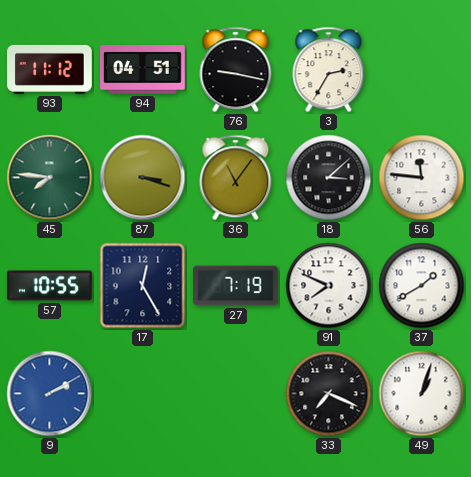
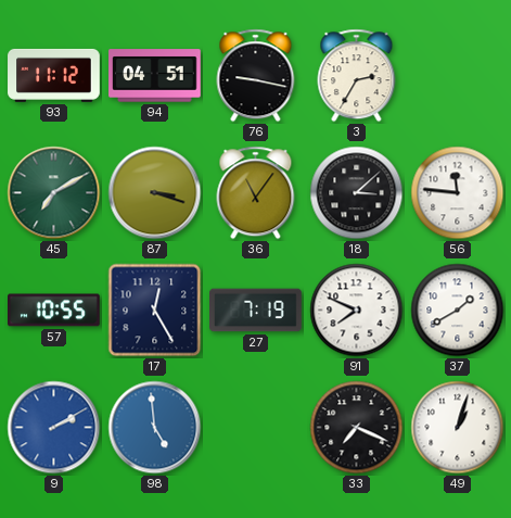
45: 7:46 -> 7:10 (54, 193)
98: none -> 4:59 (155, 428)
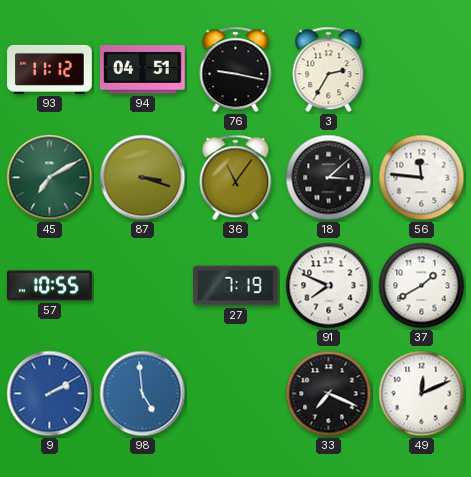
17: 12:25 -> none (155, 311)
49: 1:03 -> 12:11 (422, 394)
